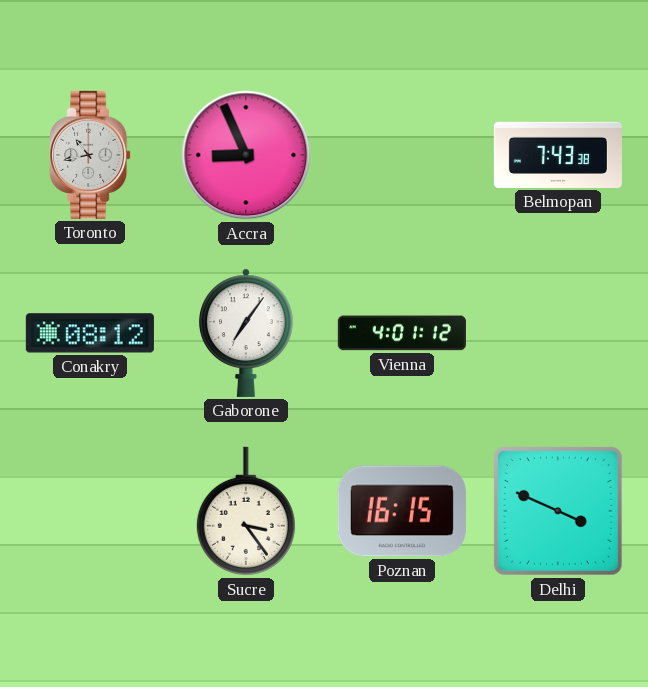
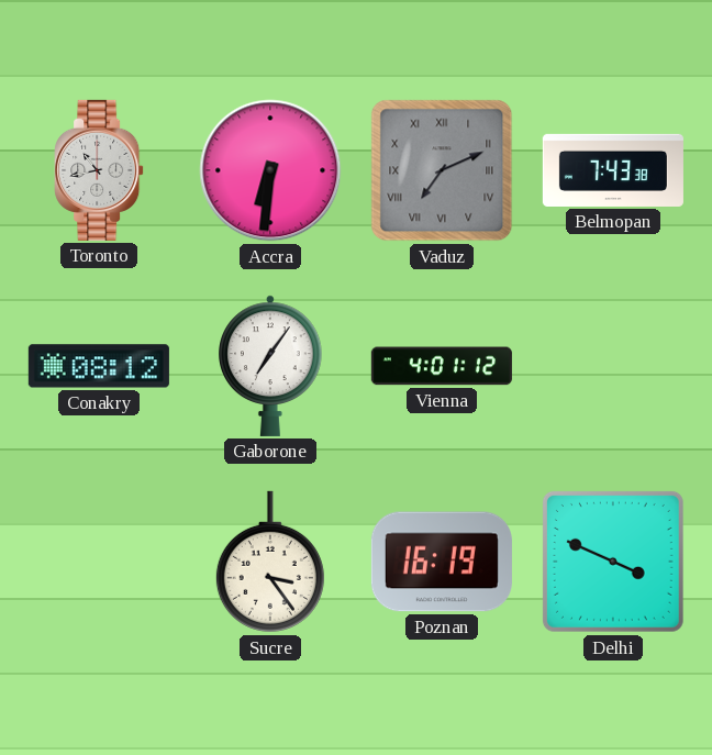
Accra: 8:56 -> 6:31 (270, 170)
Vaduz: none -> 7:11 (442, 170)
Poznan: 16:15 -> 16:19 (442, 562)
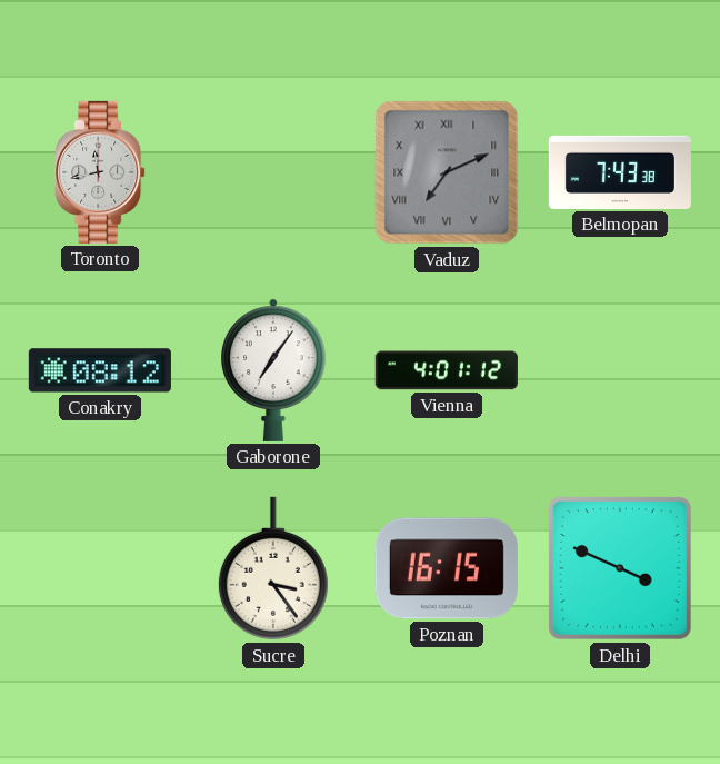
Toronto: 10:43 -> 11:43 (100, 172)
Accra: 6:31 -> none (270, 170)
Poznan: 16:19 -> 16:15 (447, 568)
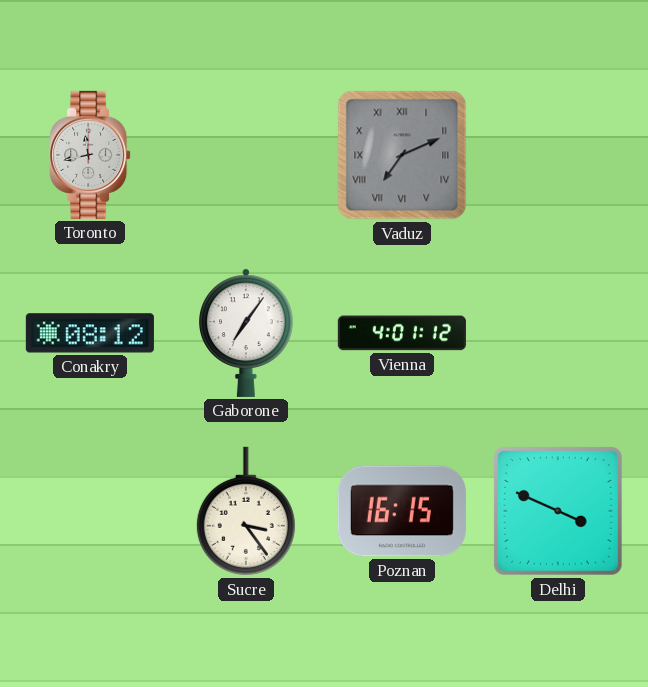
Belmopan: 7:43 -> none (620, 172)
